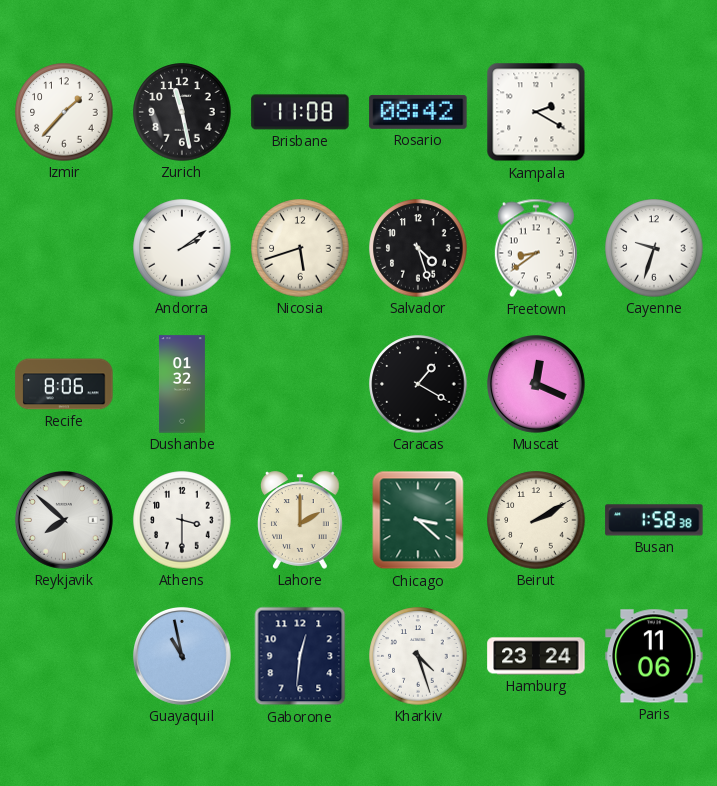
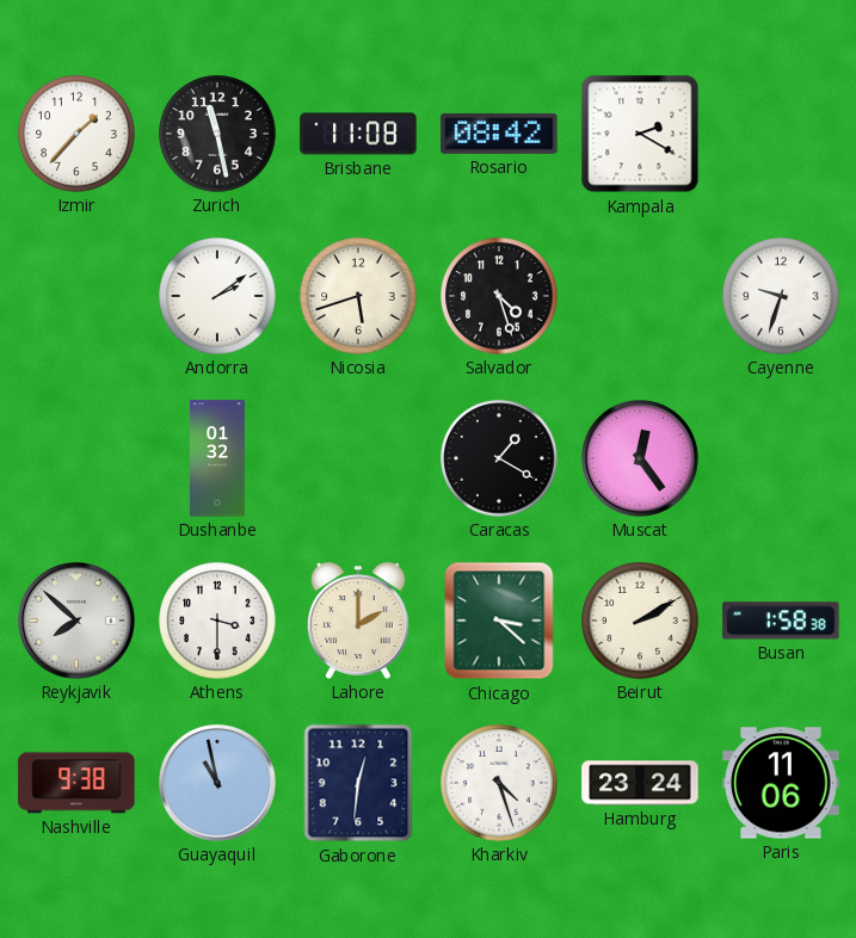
Freetown: 8:39 -> none (536, 248)
Recife: 8:06 -> none (64, 384)
Muscat: 12:19 -> 12:24 (641, 459)
Nashville: none -> 9:38 (76, 783)
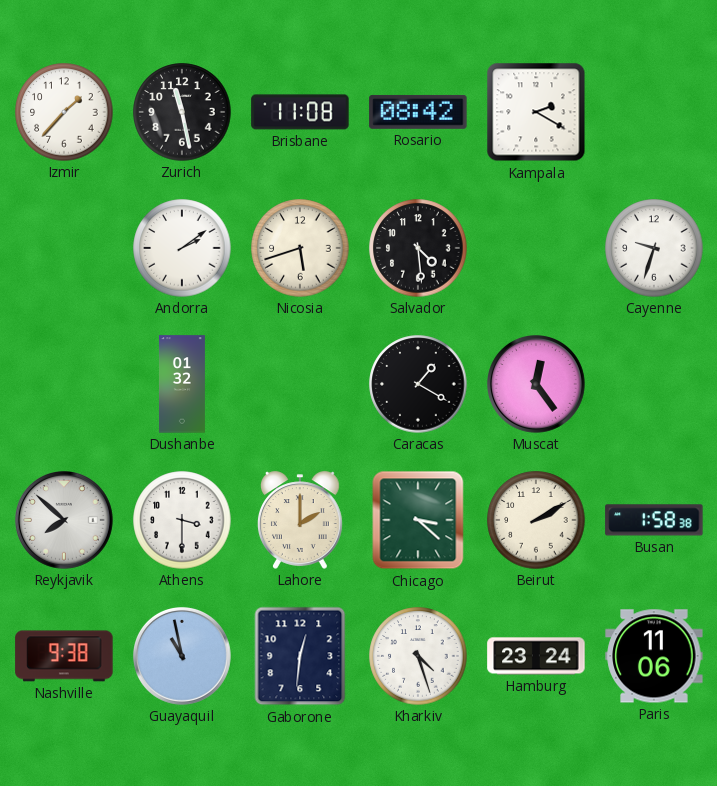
Salvador: 4:27 -> 4:29 (418, 248)
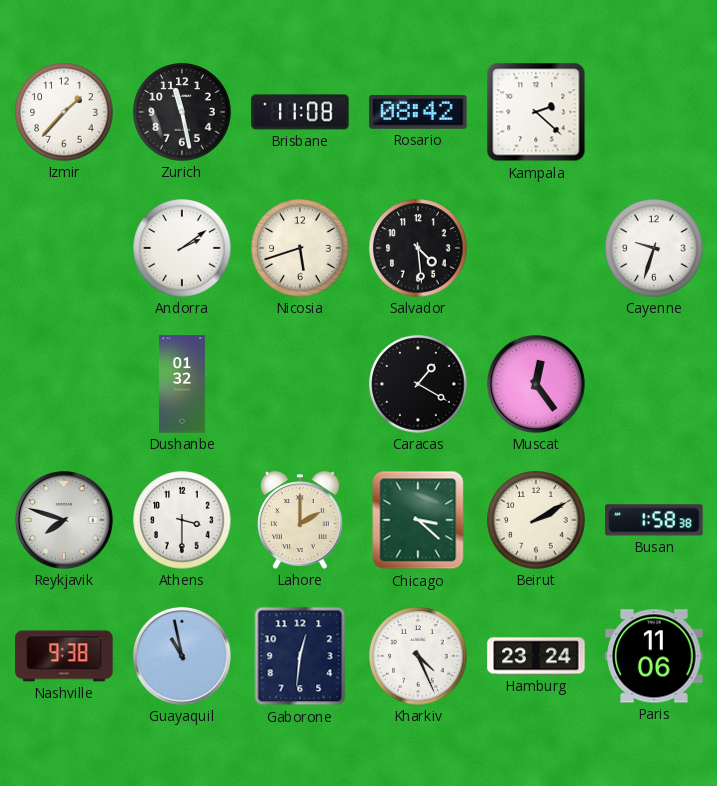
Kampala: 2:20 -> 2:22 (536, 112)
Reykjavik: 7:52 -> 7:48 (65, 521)
Kharkiv: 4:27 -> 4:26 (418, 656)
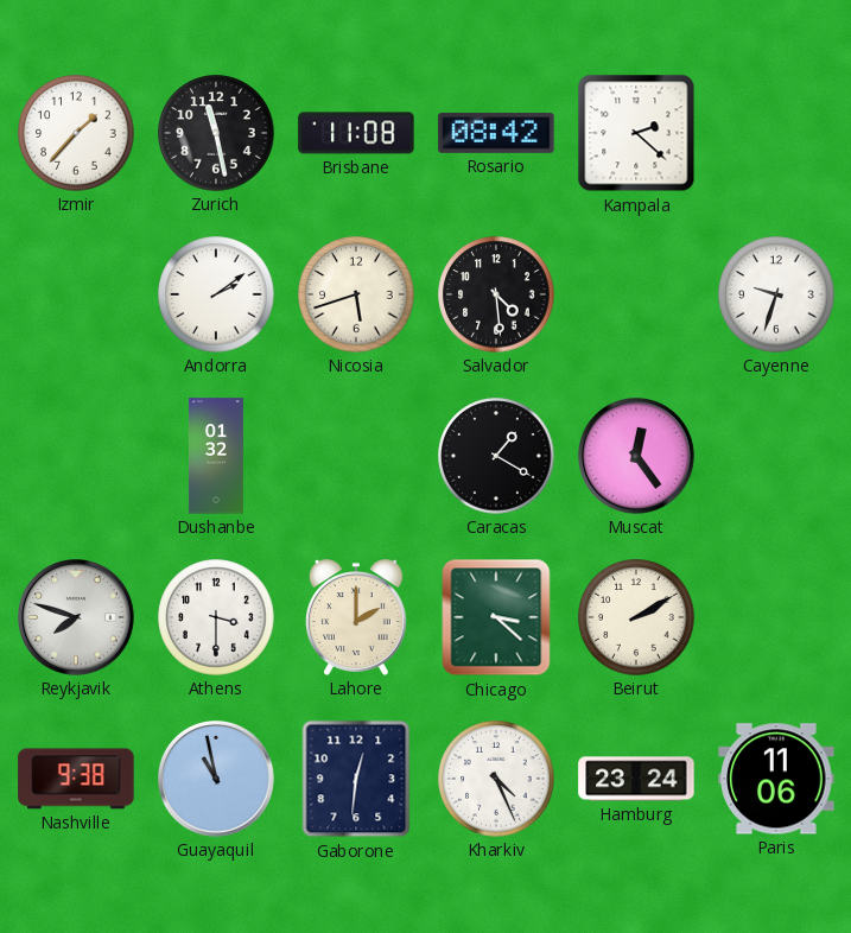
Busan: 1:58 -> none (654, 520)
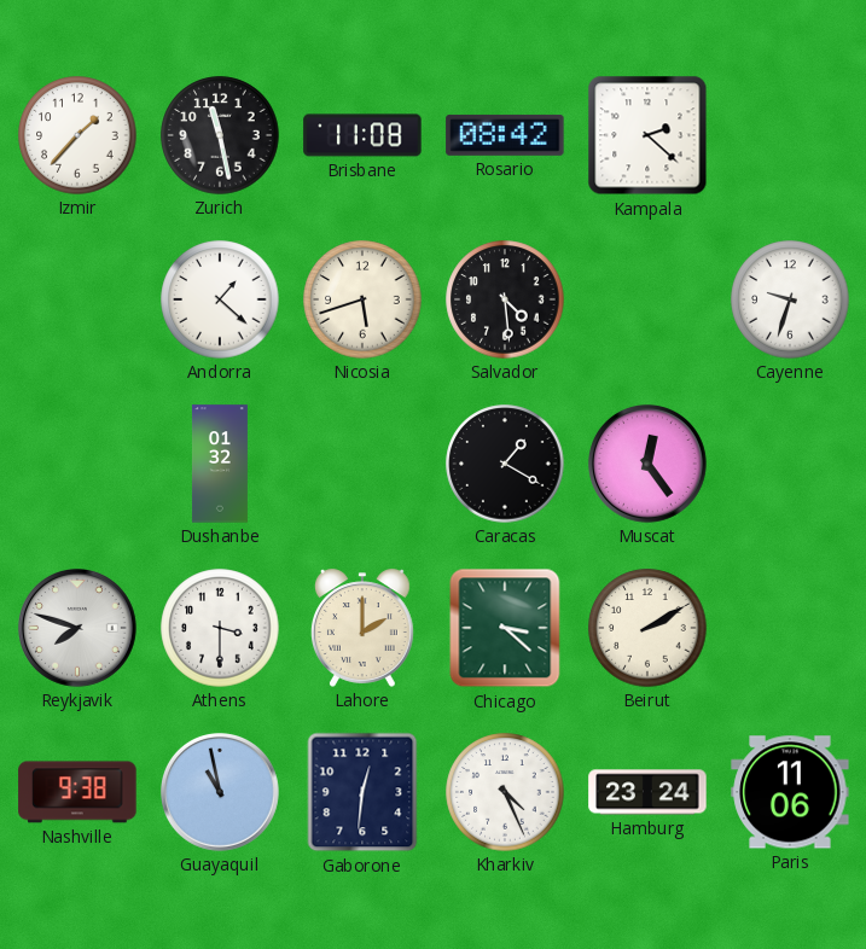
Andorra: 2:09 -> 1:22 (220, 299)
